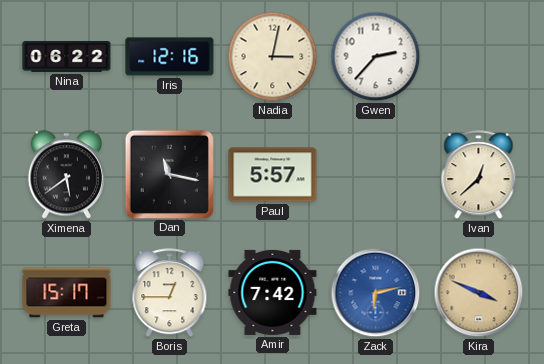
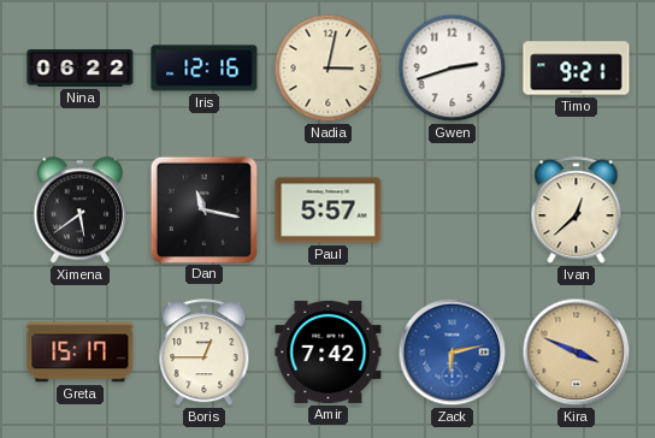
Gwen: 2:37 -> 2:42 (453, 69)
Timo: none -> 9:21 (577, 69)
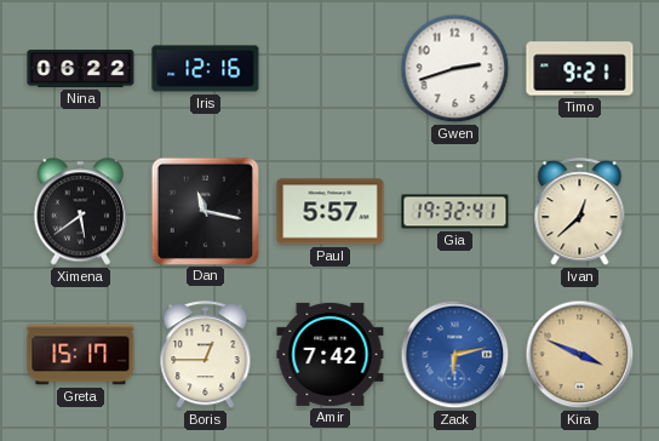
Nadia: 3:02 -> none (329, 69)
Gia: none -> 19:32 (455, 212)
